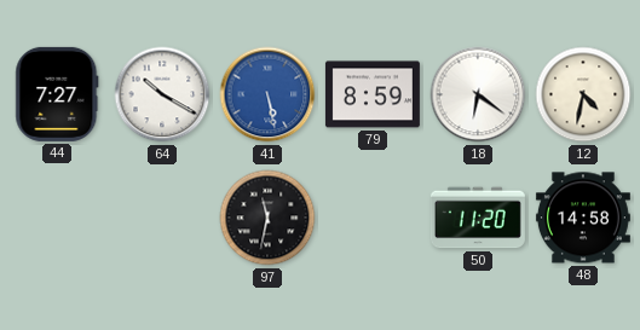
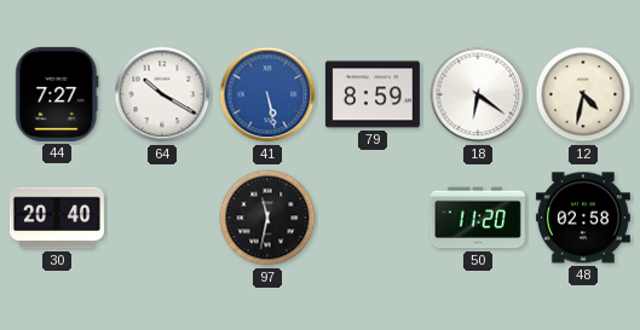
30: none -> 20:40 (57, 218)
48: 14:58 -> 02:58 (583, 218)
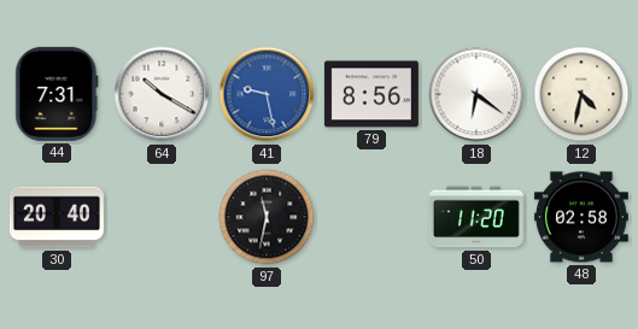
44: 7:27 -> 7:31 (57, 94)
41: 5:28 -> 9:28 (267, 94)
79: 8:59 -> 8:56 (371, 94)
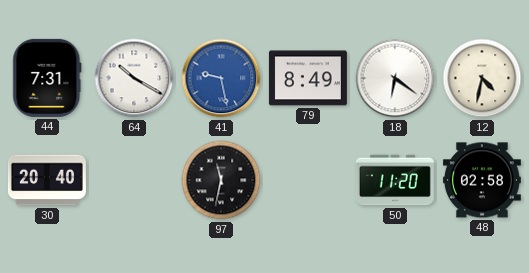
79: 8:56 -> 8:49 (308, 78)
